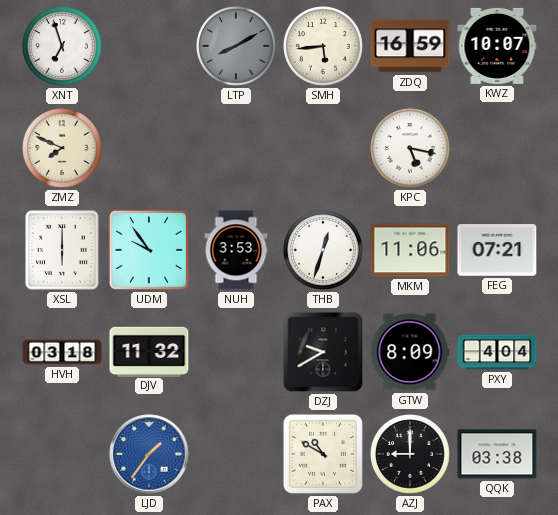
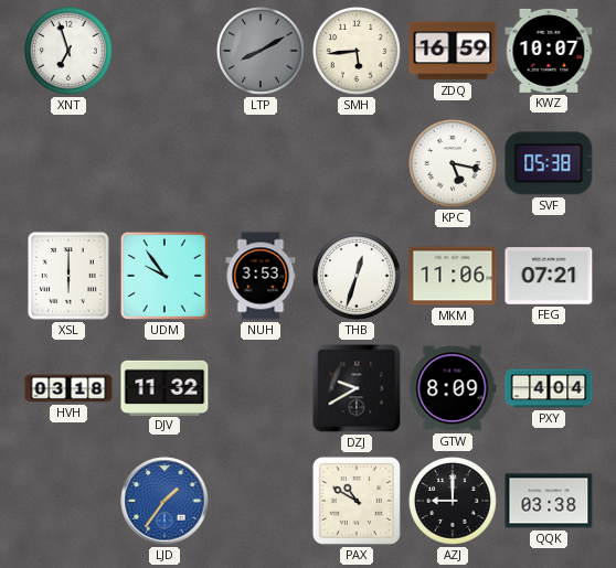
ZMZ: 7:49 -> none (63, 149)
SVF: none -> 05:38 (549, 163)
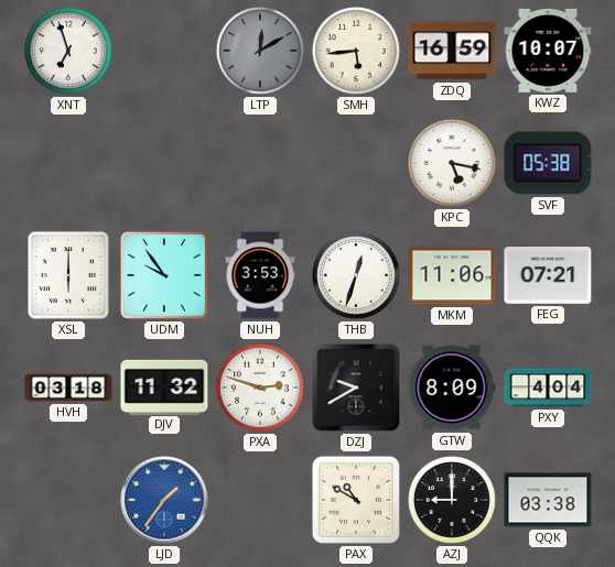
LTP: 8:10 -> 12:10 (261, 52)
PXA: none -> 2:48 (261, 389)
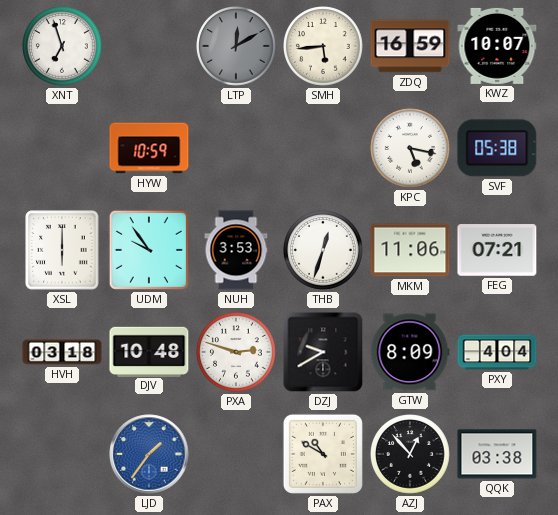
HYW: none -> 10:59 (149, 148)
DJV: 11:32 -> 10:48 (149, 351)
AZJ: 9:00 -> 12:53 (411, 455)
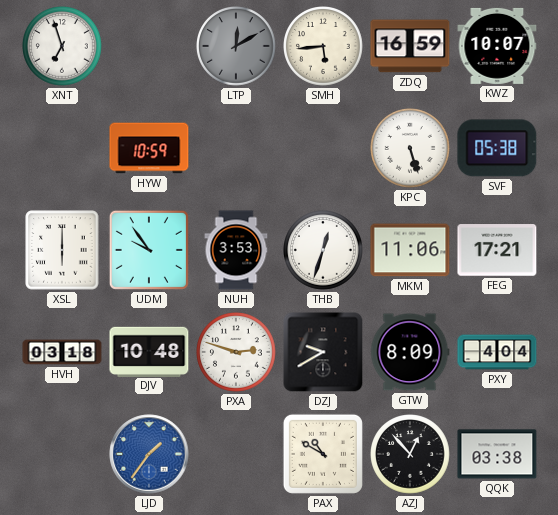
KPC: 5:17 -> 5:27 (411, 149)
FEG: 07:21 -> 17:21 (497, 250)
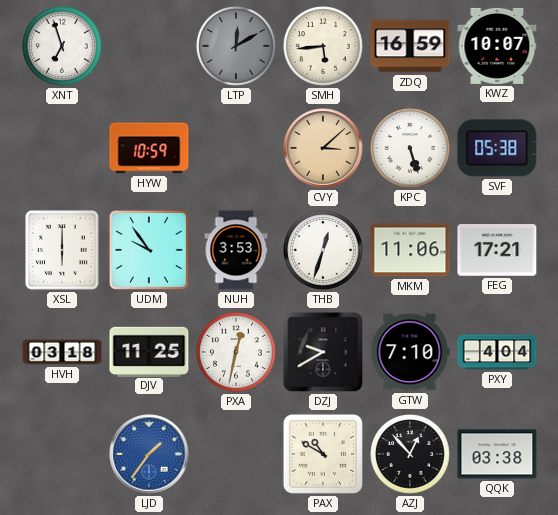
CVY: none -> 3:08 (323, 148)
DJV: 10:48 -> 11:25 (149, 351)
PXA: 2:48 -> 12:32 (237, 353)
GTW: 8:09 -> 7:10 (410, 352)
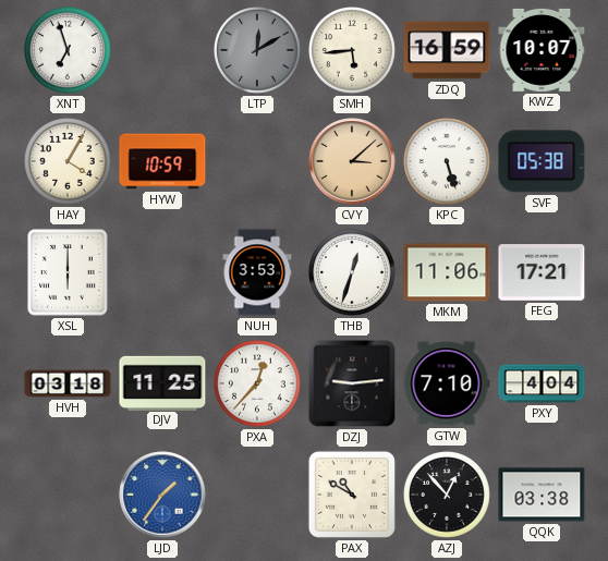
HAY: none -> 4:05 (69, 162)
UDM: 9:54 -> none (149, 250)
PXA: 12:32 -> 12:37 (258, 385)
DZJ: 9:40 -> 9:14 (352, 383)
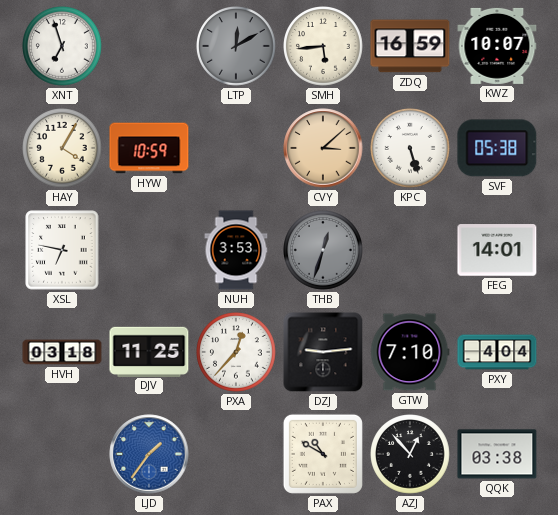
XSL: 6:00 -> 6:47 (62, 250)
THB dial: white -> grey (324, 251)
MKM: 11:06 -> none (447, 272)
FEG: 17:21 -> 14:01 (497, 250)
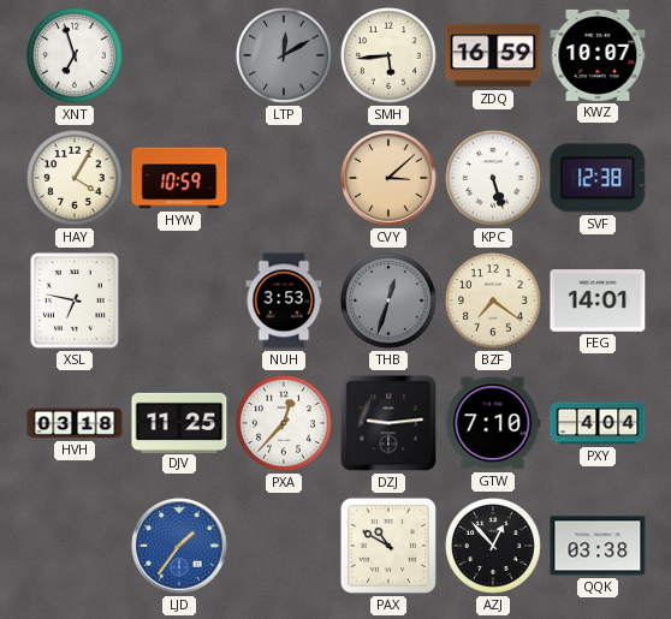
SVF: 05:38 -> 12:38 (598, 178)
BZF: none -> 7:21 (494, 302)
